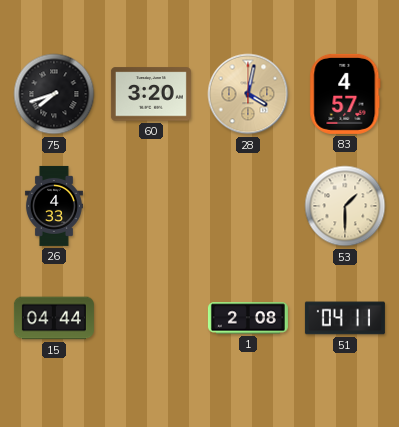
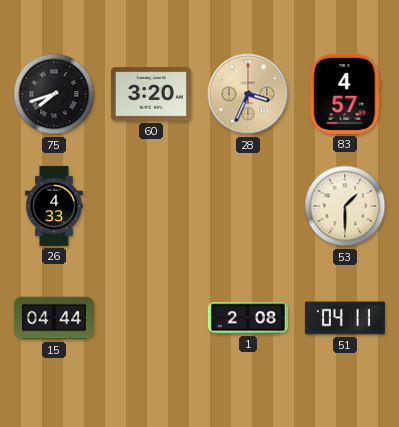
28: 4:02 -> 3:34 (248, 94)
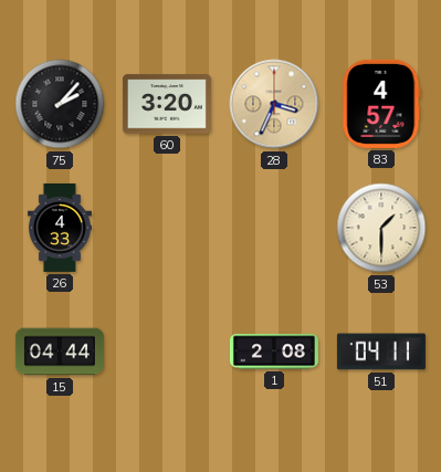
75: 7:42 -> 2:07 (60, 104)
